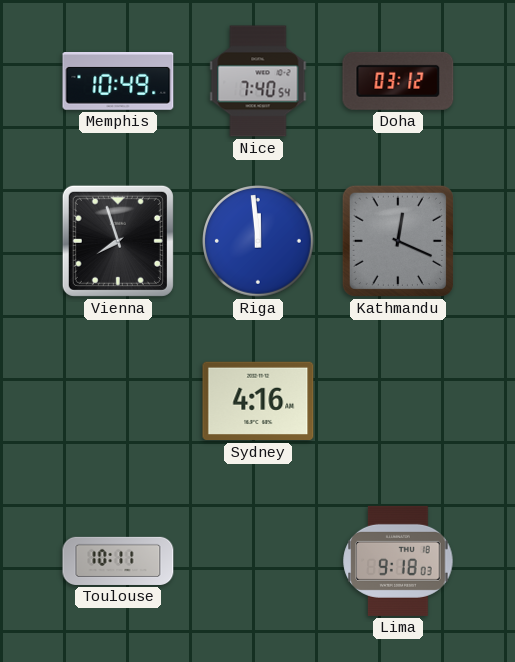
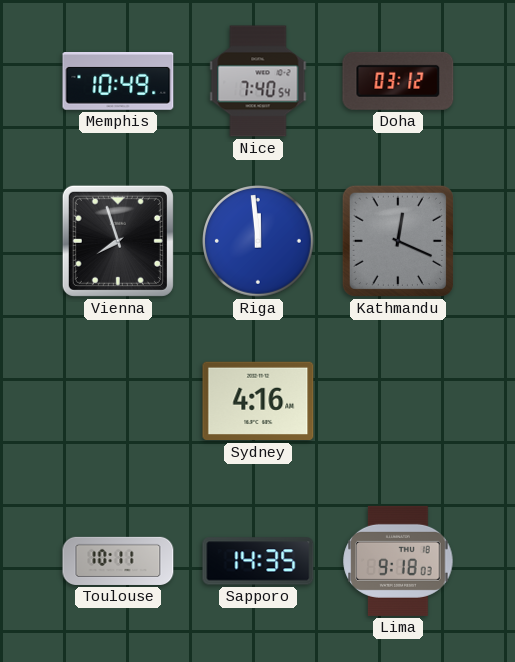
Sapporo: none -> 14:35 (258, 561)
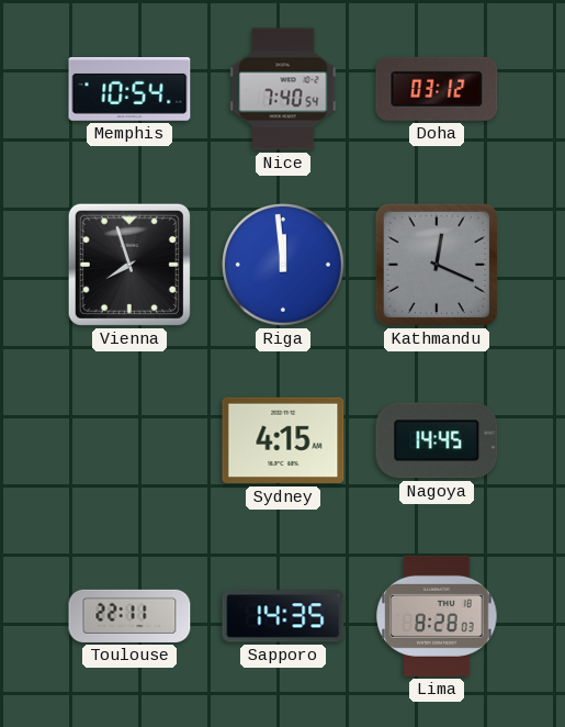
Memphis: 10:49 -> 10:54 (129, 90)
Sydney: 4:16 -> 4:15 (283, 440)
Nagoya: none -> 14:45 (437, 440)
Toulouse: 10:11 -> 22:11 (129, 616)
Lima: 9:18 -> 8:28 (437, 616)
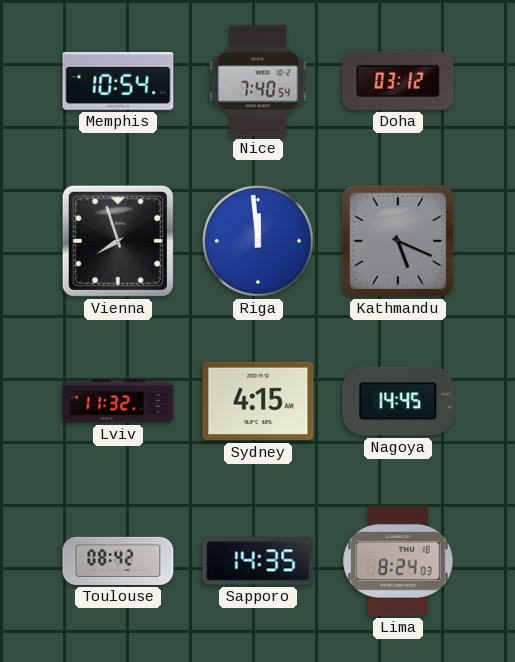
Kathmandu: 12:19 -> 5:19 (398, 241)
Lviv: none -> 11:32 (118, 401)
Toulouse: 22:11 -> 08:42 (118, 561)
Lima: 8:28 -> 8:24 (398, 561)
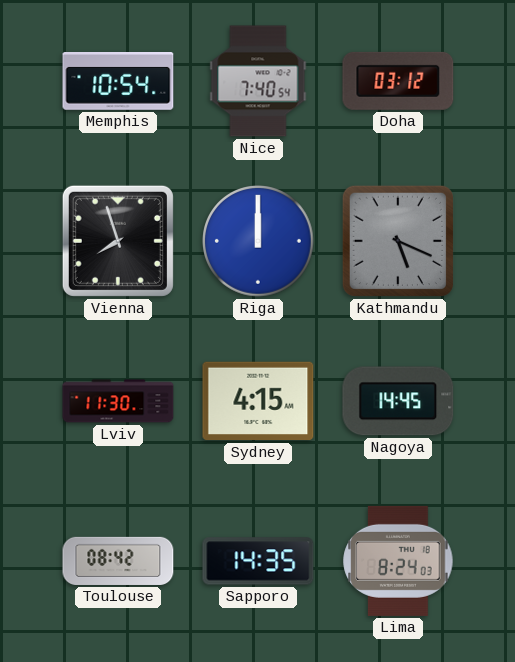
Riga: 11:59 -> 12:00 (258, 241)
Lviv: 11:32 -> 11:30 (118, 401)
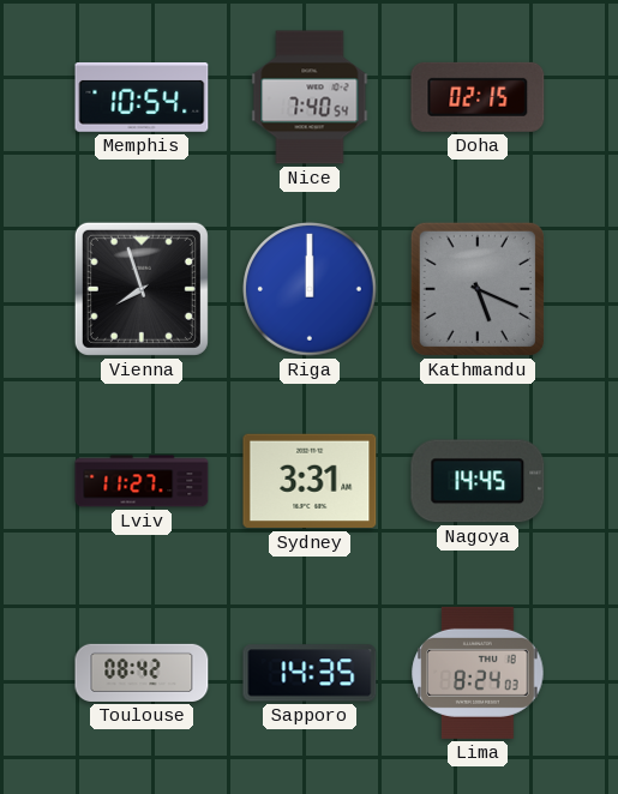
Doha: 03:12 -> 02:15 (478, 97)
Lviv: 11:30 -> 11:27 (142, 481)
Sydney: 4:15 -> 3:31 (310, 481)
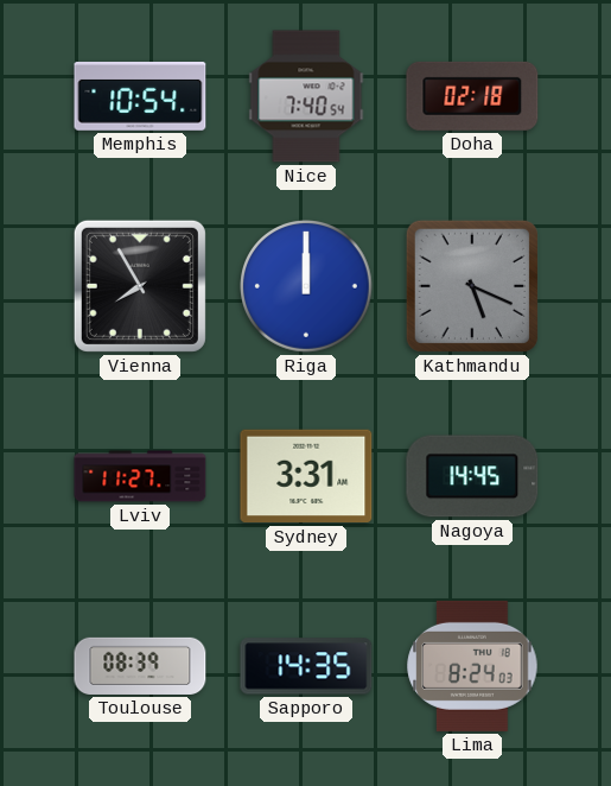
Doha: 02:15 -> 02:18 (472, 96)
Vienna: 7:57 -> 7:55 (140, 286)
Toulouse: 08:42 -> 08:39 (140, 666)
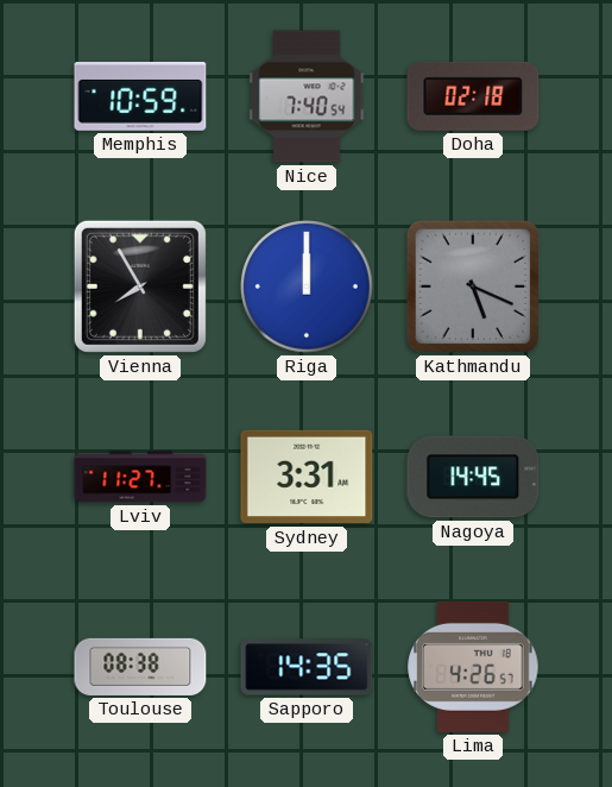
Memphis: 10:54 -> 10:59 (140, 97)
Toulouse: 08:39 -> 08:38 (140, 667)
Lima: 8:24 -> 4:26 (473, 667)
